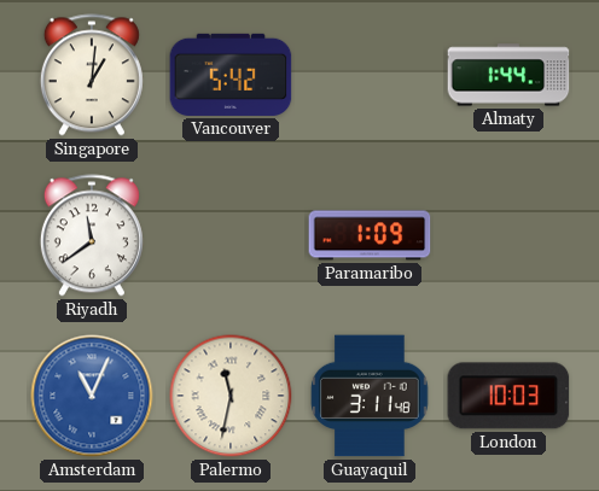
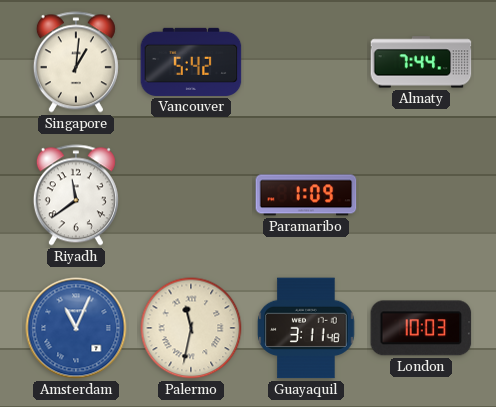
Almaty: 1:44 -> 7:44 (421, 62)
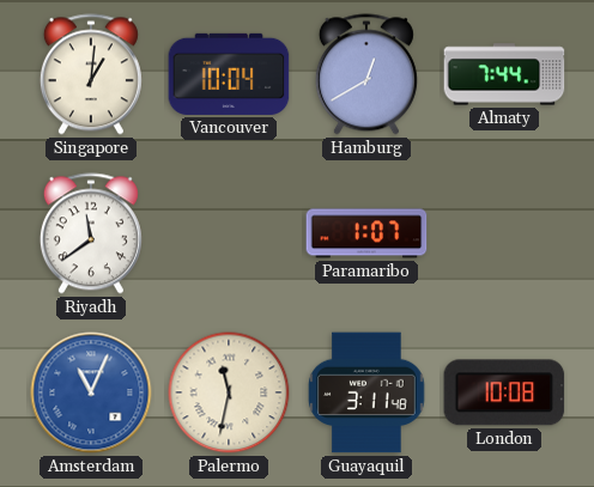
Vancouver: 5:42 -> 10:04 (229, 74)
Hamburg: none -> 12:40 (366, 74)
Paramaribo: 1:09 -> 1:07 (366, 233)
London: 10:03 -> 10:08 (504, 392)
